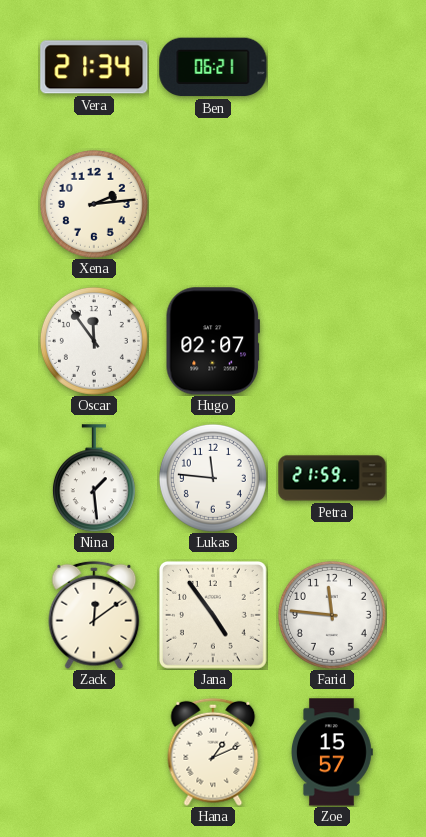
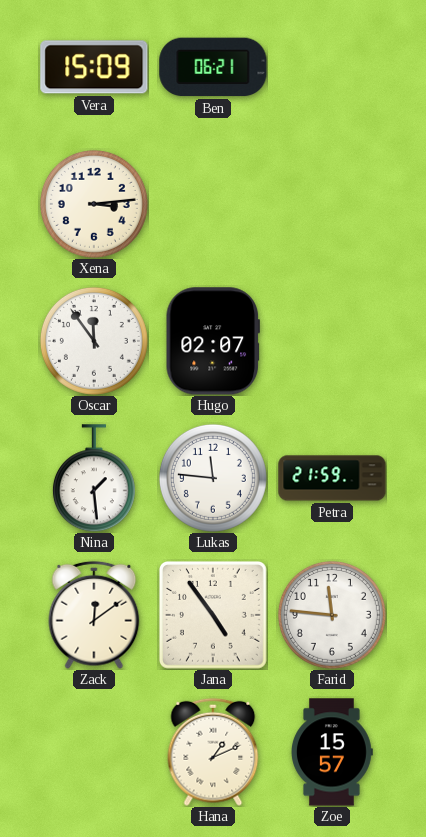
Vera: 21:34 -> 15:09 (94, 67)
Xena: 2:14 -> 3:14 (94, 204)
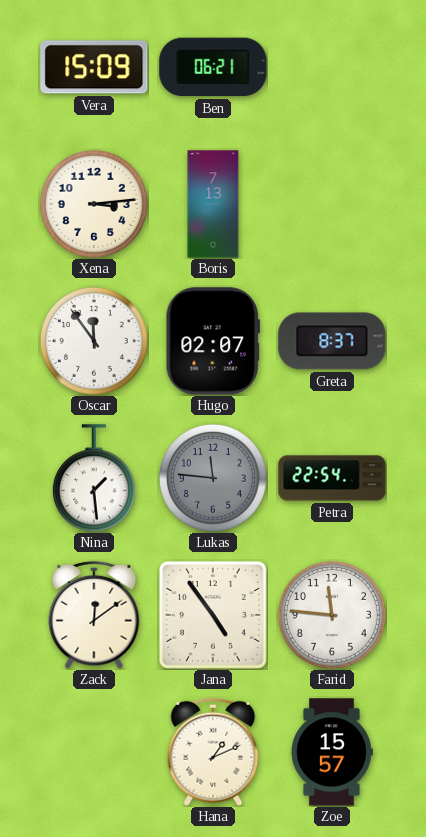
Boris: none -> 7:13 (213, 204)
Greta: none -> 8:37 (332, 341)
Lukas dial: white -> grey (213, 478)
Petra: 21:59 -> 22:54 (332, 478)
